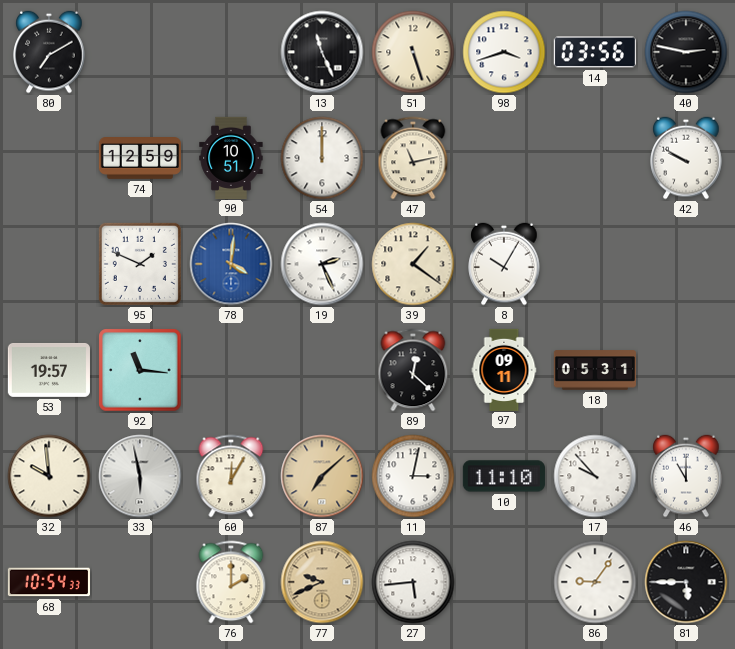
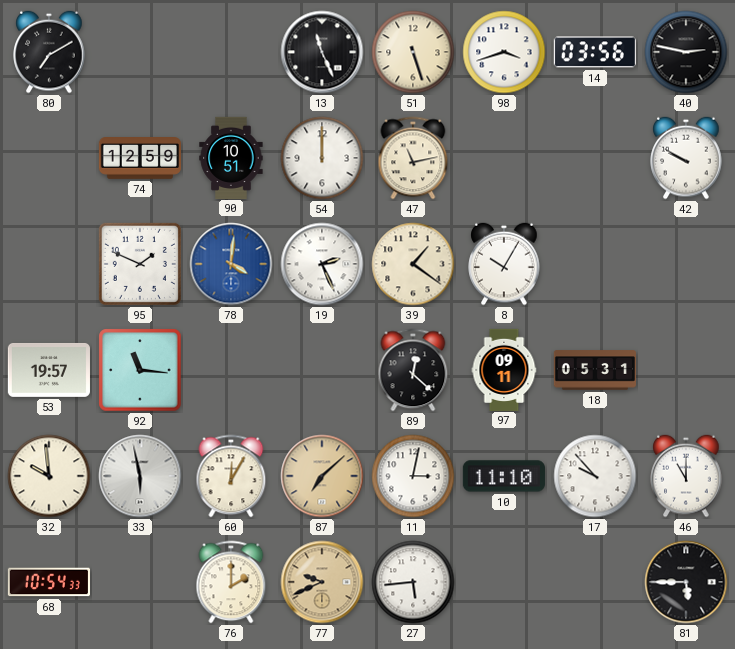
86: 9:06 -> none (595, 582)
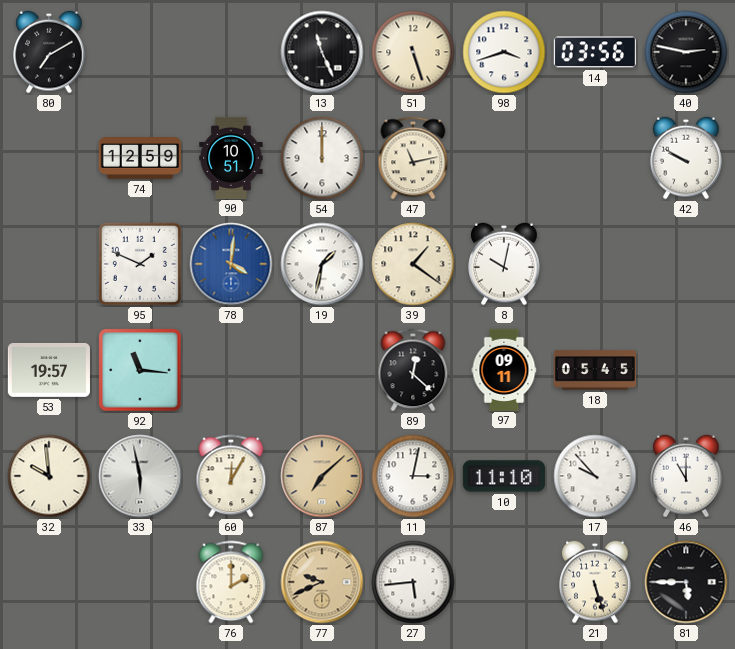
19: 2:26 -> 1:32 (322, 264)
8: 10:05 -> 10:02 (504, 264)
18: 05:31 -> 05:45 (594, 370)
68: 10:54 -> none (48, 582)
21: none -> 5:27 (595, 582)
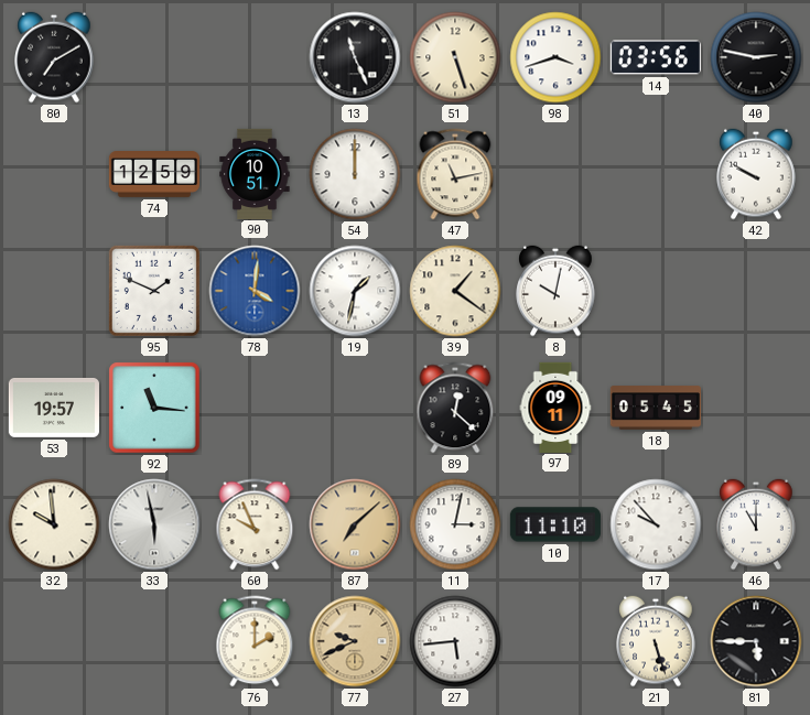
60: 12:05 -> 9:56 (255, 524)
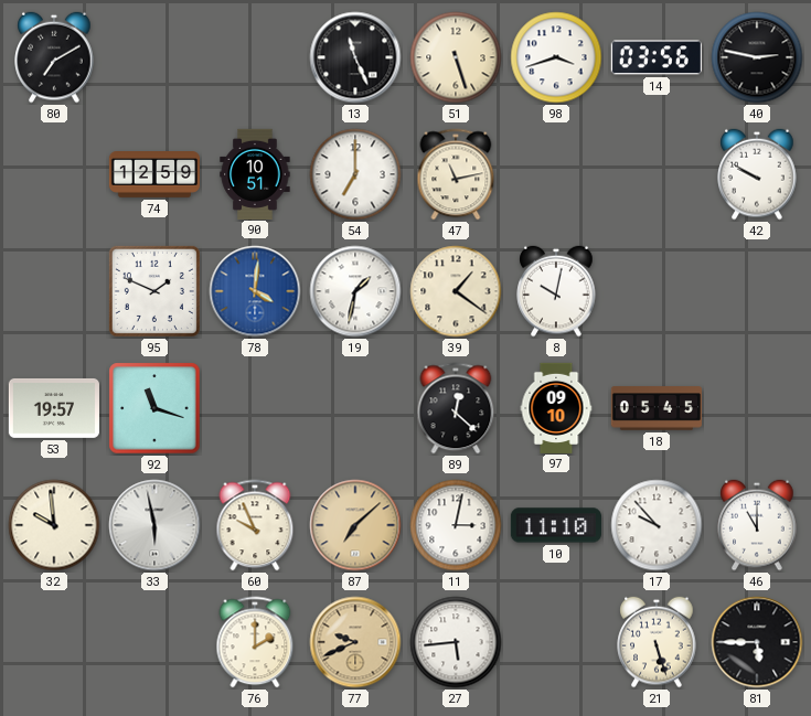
54: 12:00 -> 7:00 (355, 174)
92: 11:16 -> 11:18 (154, 408)
97: 09:11 -> 09:10 (556, 407)
